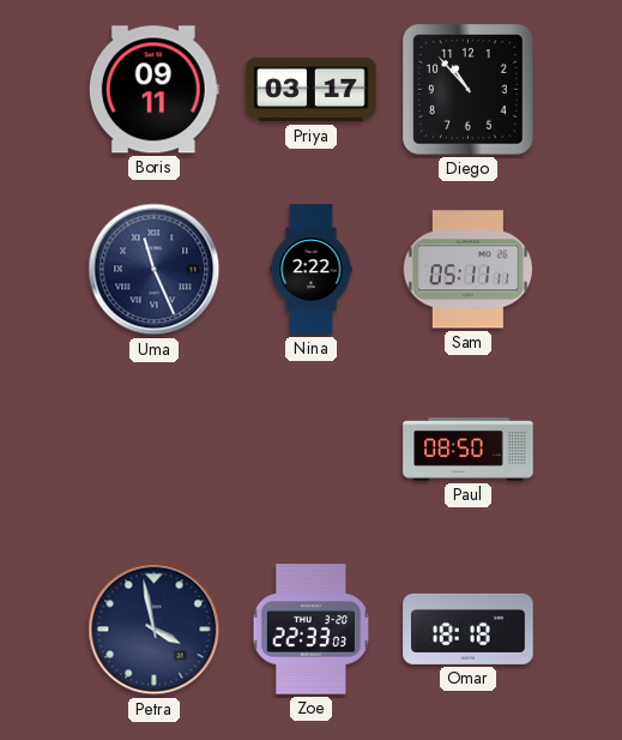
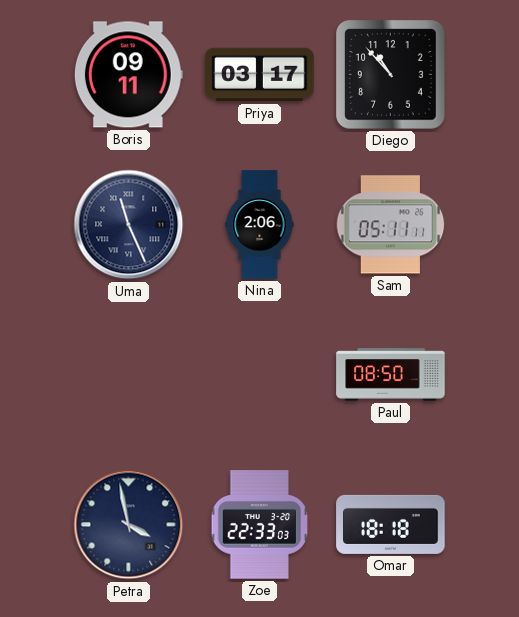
Nina: 2:22 -> 2:06 (260, 225)
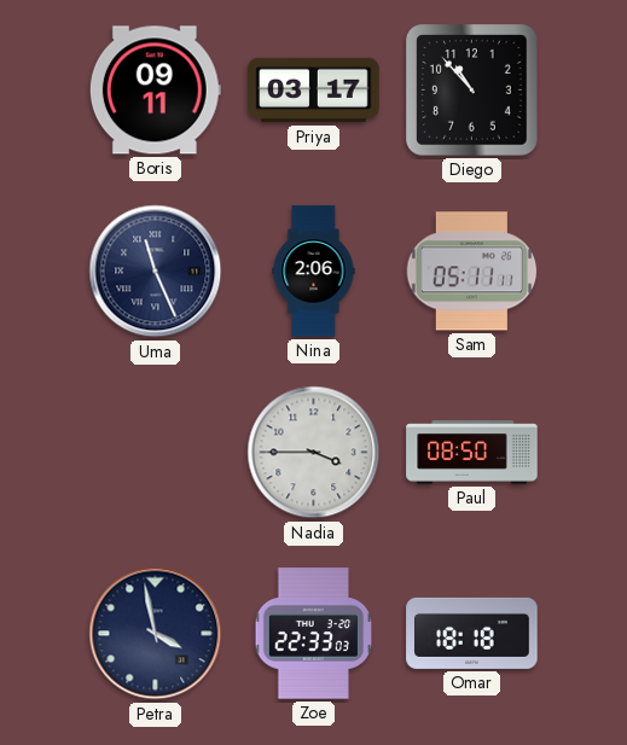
Nadia: none -> 3:45 (314, 453)
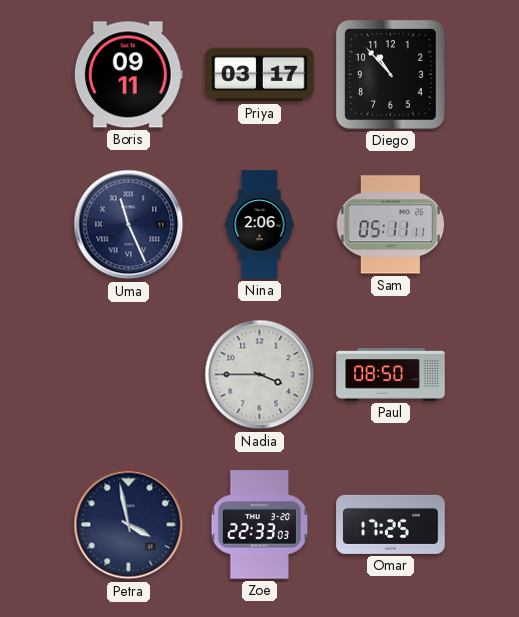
Omar: 18:18 -> 17:25 (391, 524)
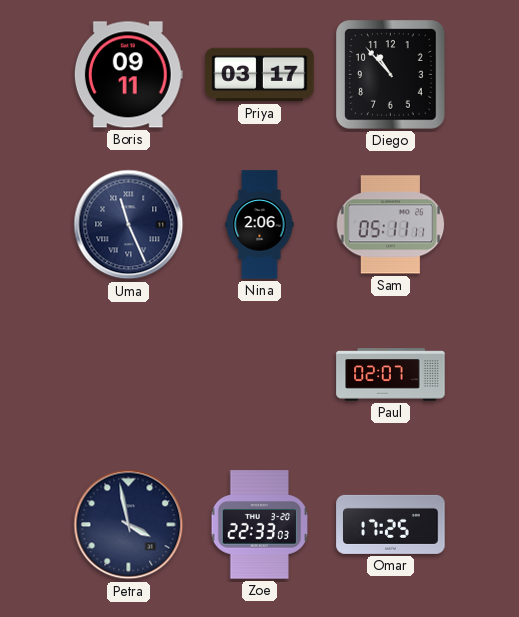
Nadia: 3:45 -> none (260, 375)
Paul: 08:50 -> 02:07 (391, 375)
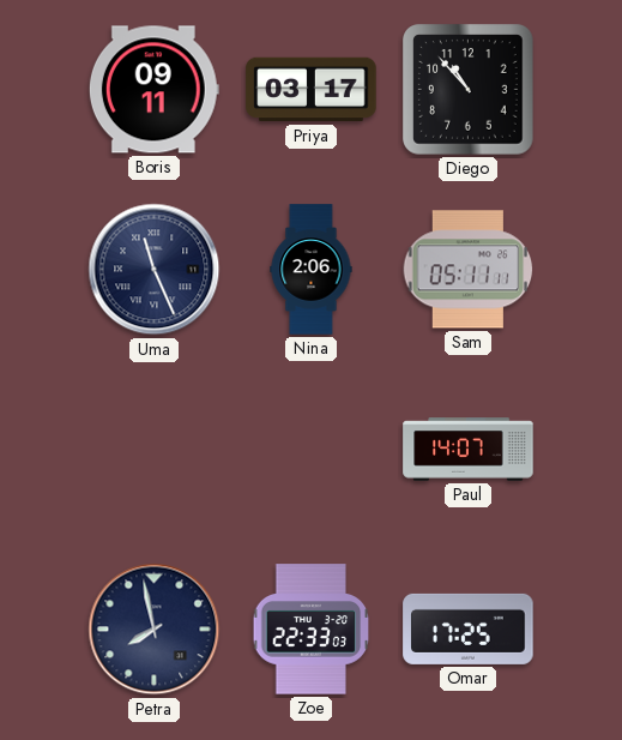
Paul: 02:07 -> 14:07 (469, 450)
Petra: 3:58 -> 7:58 (155, 630)
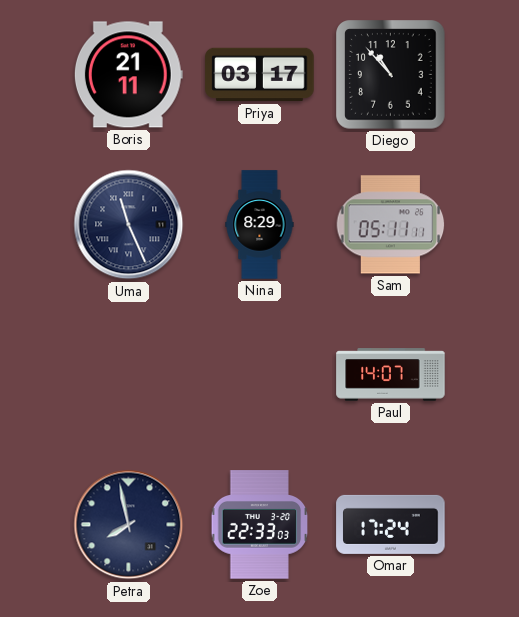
Boris: 09:11 -> 21:11 (128, 75)
Nina: 2:06 -> 8:29 (260, 225)
Omar: 17:25 -> 17:24 (391, 524)
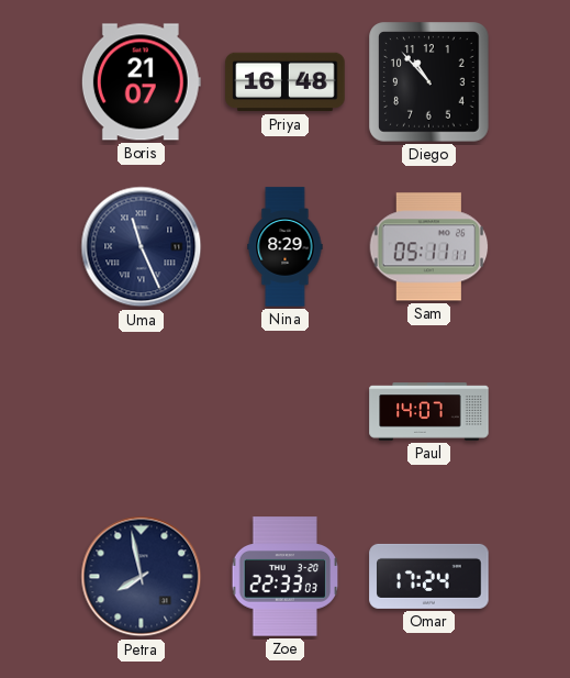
Boris: 21:11 -> 21:07 (141, 82)
Priya: 03:17 -> 16:48 (286, 82)
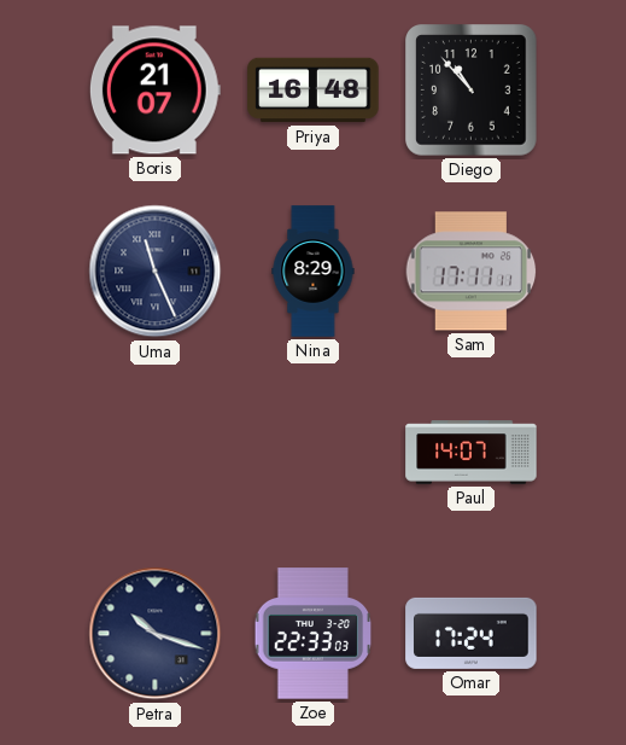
Sam: 05:11 -> 17:11 (472, 272)
Petra: 7:58 -> 10:18 (156, 634)
